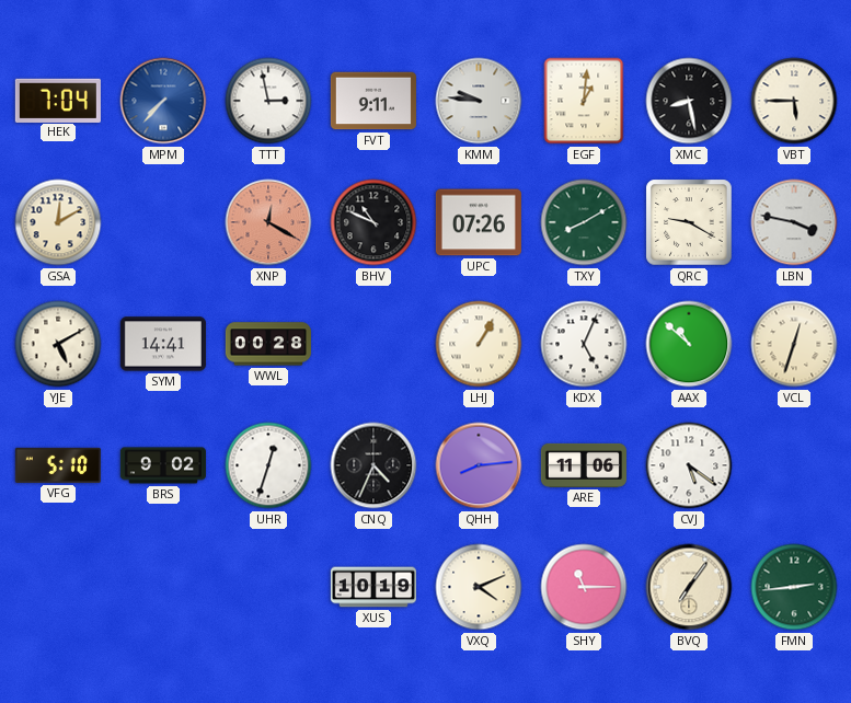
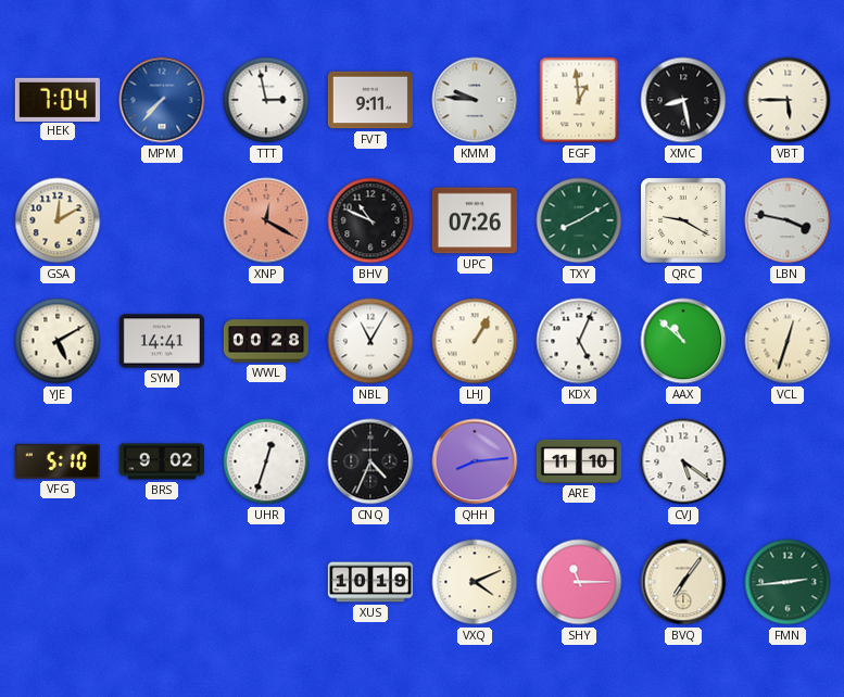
EGF: 1:01 -> 12:59 (579, 100)
NBL: none -> 11:05 (370, 341)
ARE: 11:06 -> 11:10 (579, 461)
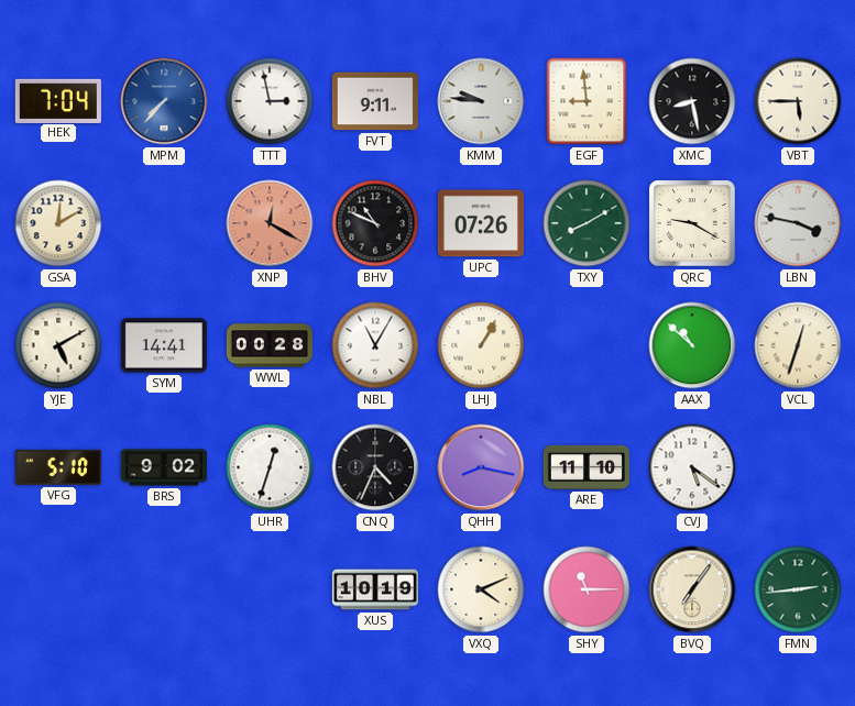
EGF: 12:59 -> 8:59 (587, 101)
KDX: 5:04 -> none (579, 341)
QHH: 8:14 -> 8:17 (481, 467)
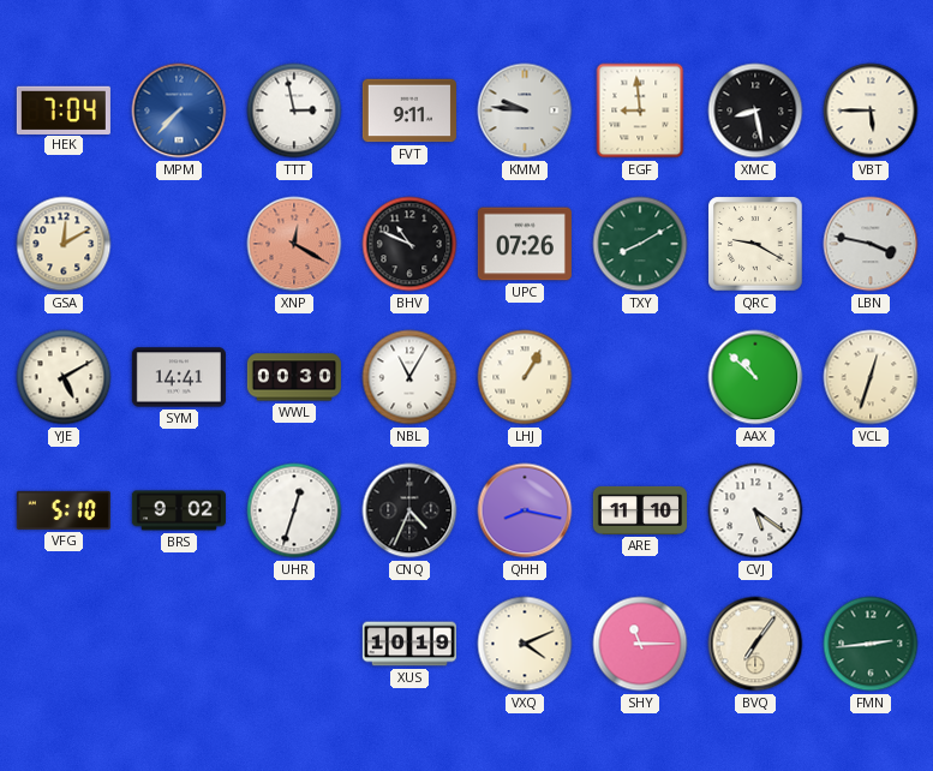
WWL: 00:28 -> 00:30 (294, 377)
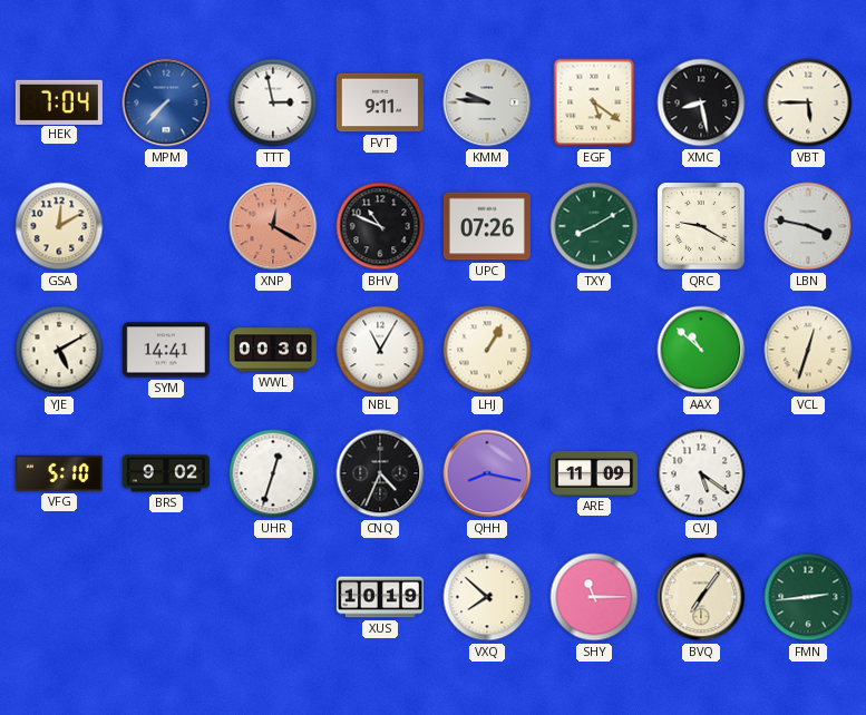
EGF: 8:59 -> 5:21 (594, 102)
ARE: 11:10 -> 11:09 (594, 473)
VXQ: 4:11 -> 7:52 (487, 597)
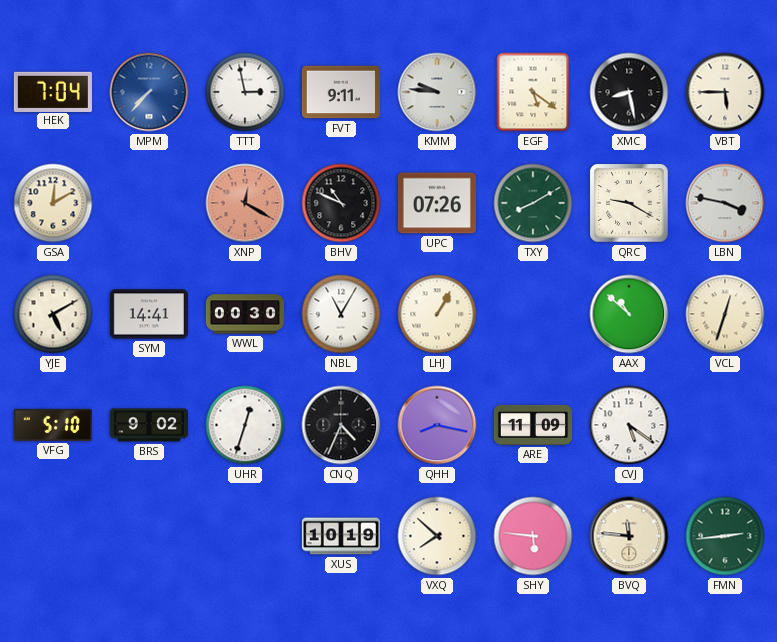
SHY: 11:15 -> 5:46 (533, 536)
BVQ: 7:06 -> 11:46 (629, 536)
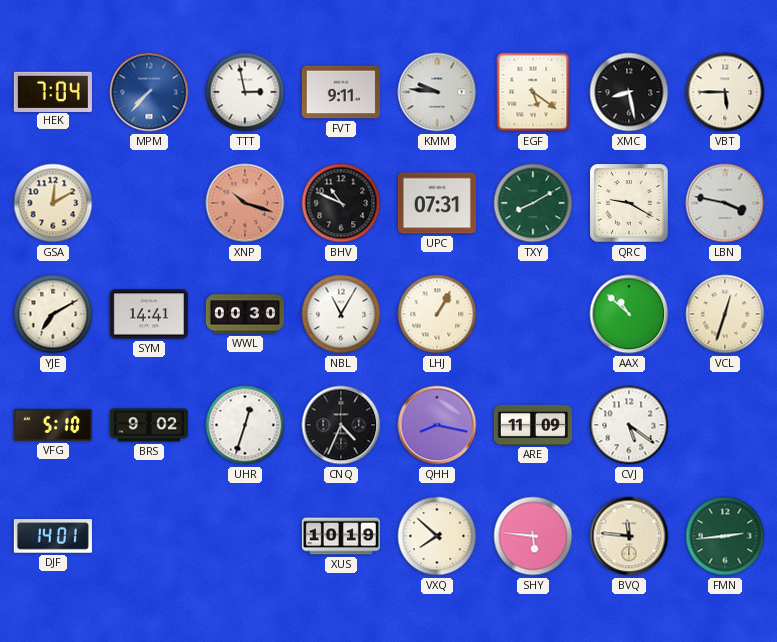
XNP: 12:20 -> 10:18 (245, 203)
UPC: 07:26 -> 07:31 (437, 203)
YJE: 5:10 -> 7:10 (53, 314)
DJF: none -> 14:01 (53, 536)
